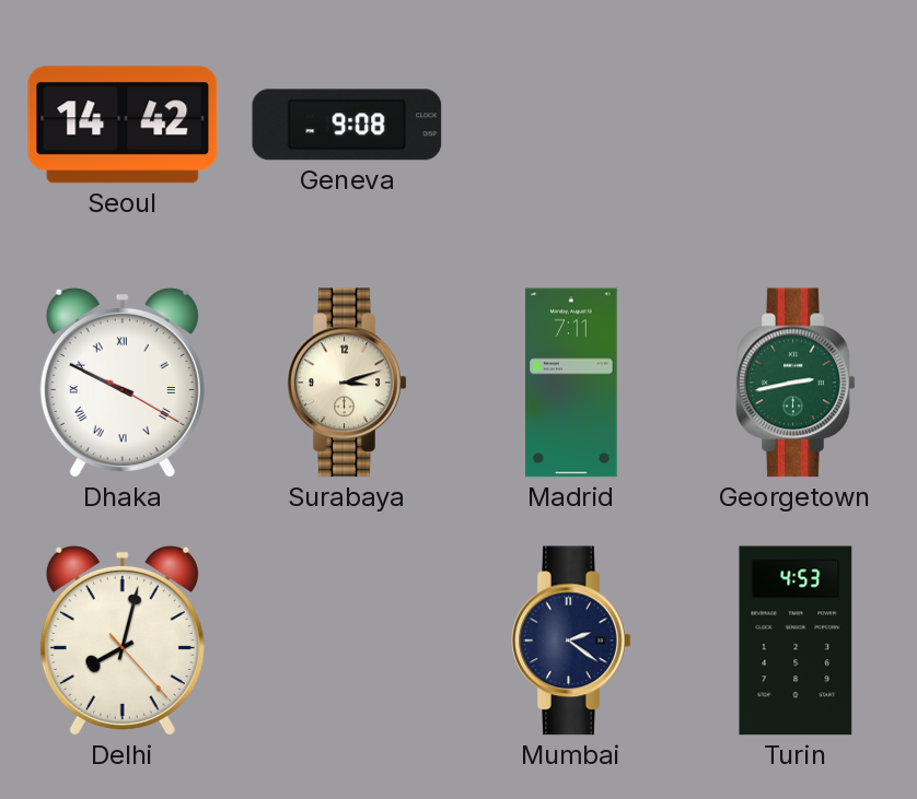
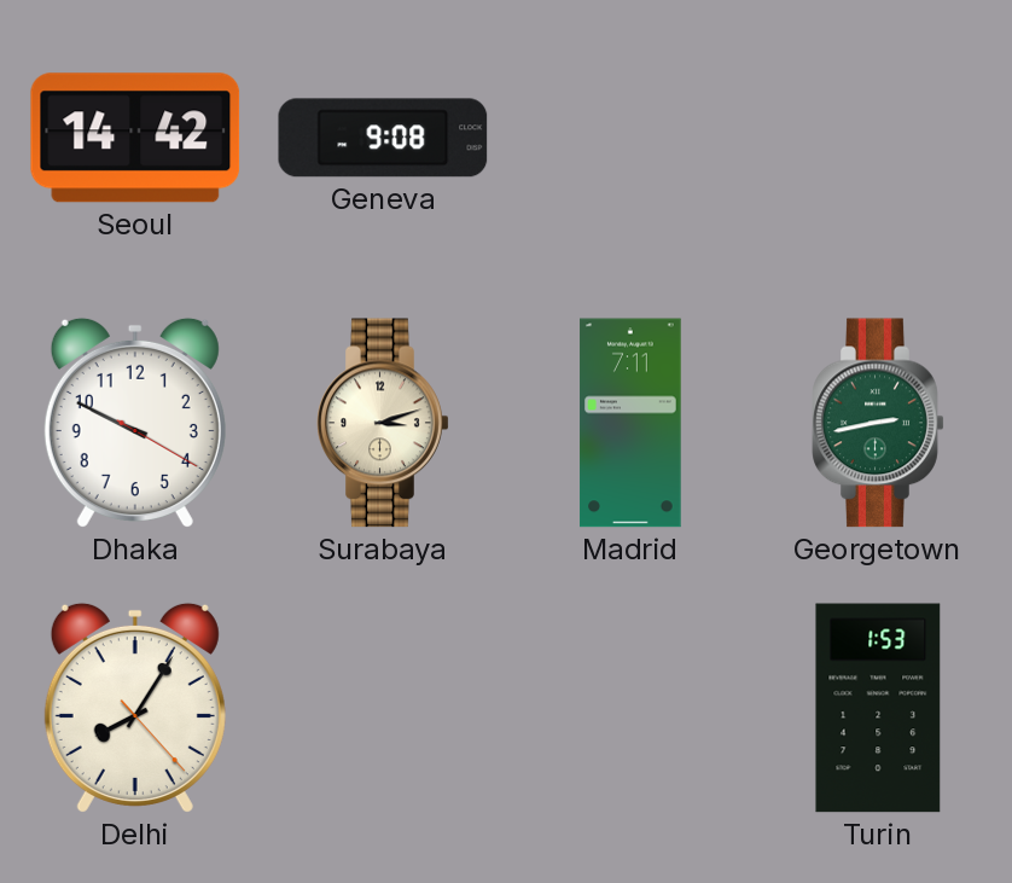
Dhaka numerals: Roman -> Arabic (135, 423)
Delhi: 8:02 -> 8:05 (135, 708)
Mumbai: 2:21 -> none (571, 641)
Turin: 4:53 -> 1:53 (878, 708)
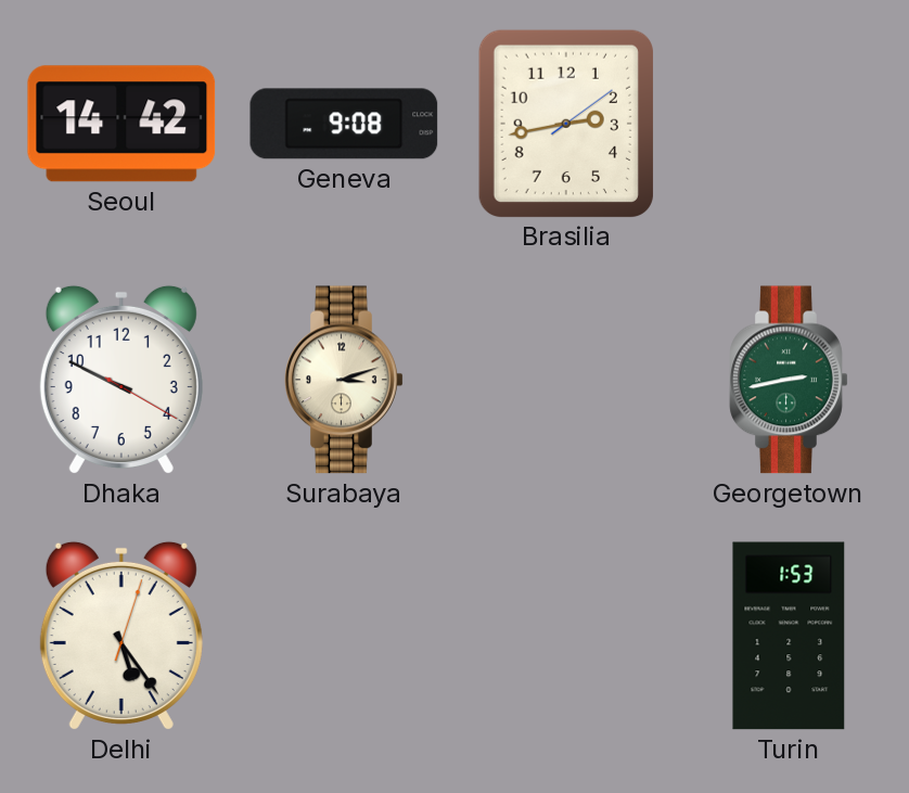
Brasilia: none -> 2:43 (566, 123)
Madrid: 7:11 -> none (630, 423)
Delhi: 8:05 -> 5:24 (121, 636)
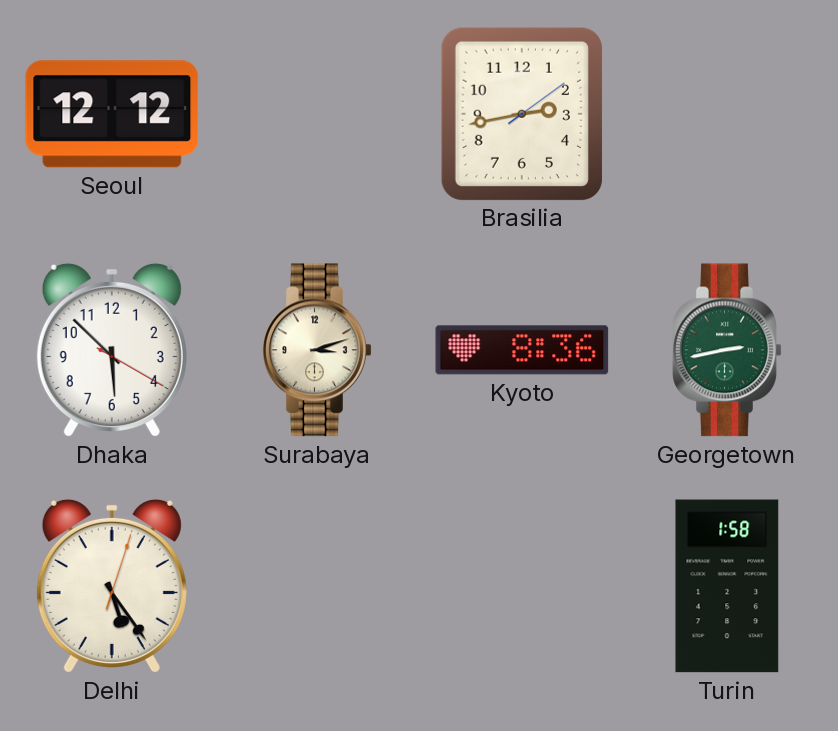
Seoul: 14:42 -> 12:12 (112, 114)
Geneva: 9:08 -> none (344, 124)
Dhaka: 9:49 -> 5:52 (112, 350)
Kyoto: none -> 8:36 (522, 350)
Turin: 1:53 -> 1:58 (727, 586)
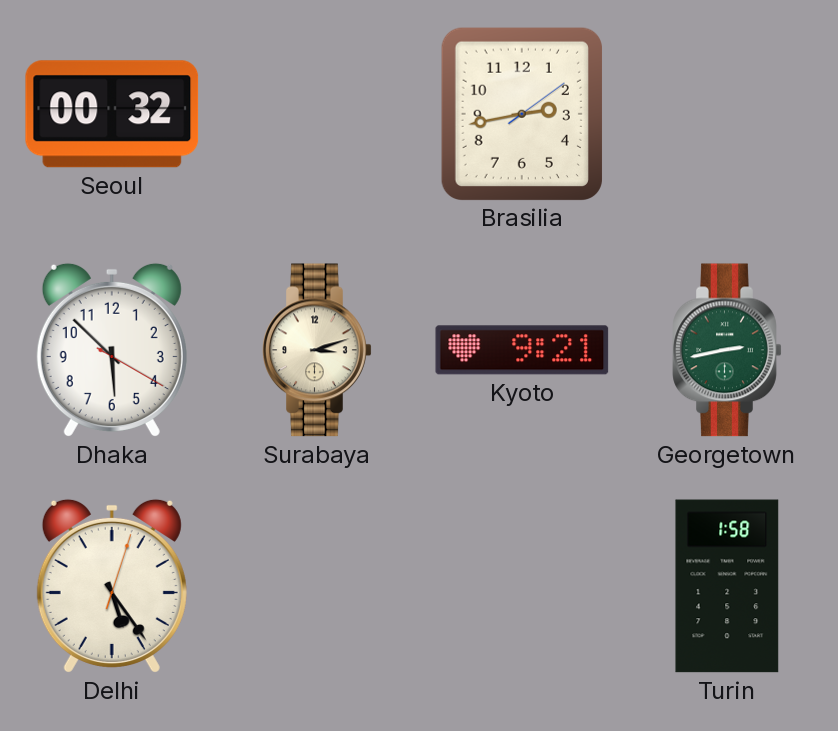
Seoul: 12:12 -> 00:32 (112, 114)
Kyoto: 8:36 -> 9:21 (522, 350)
